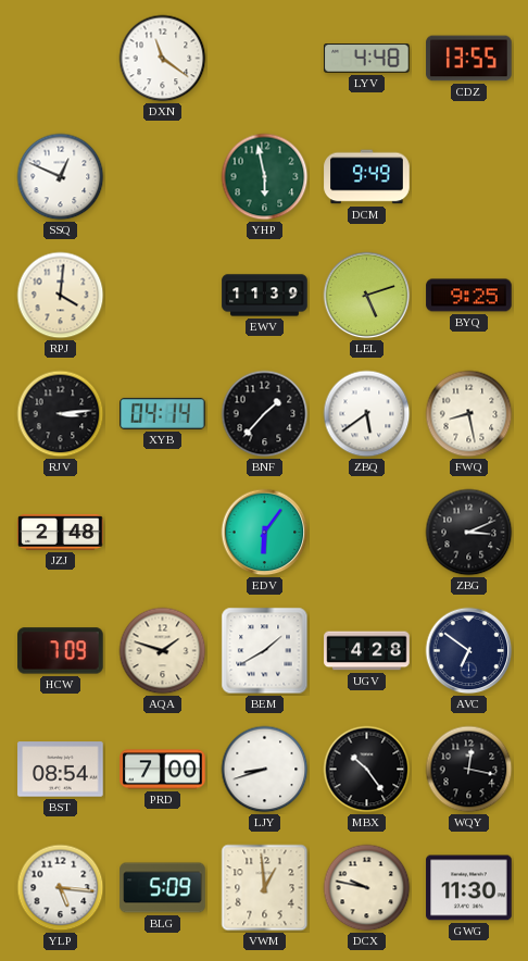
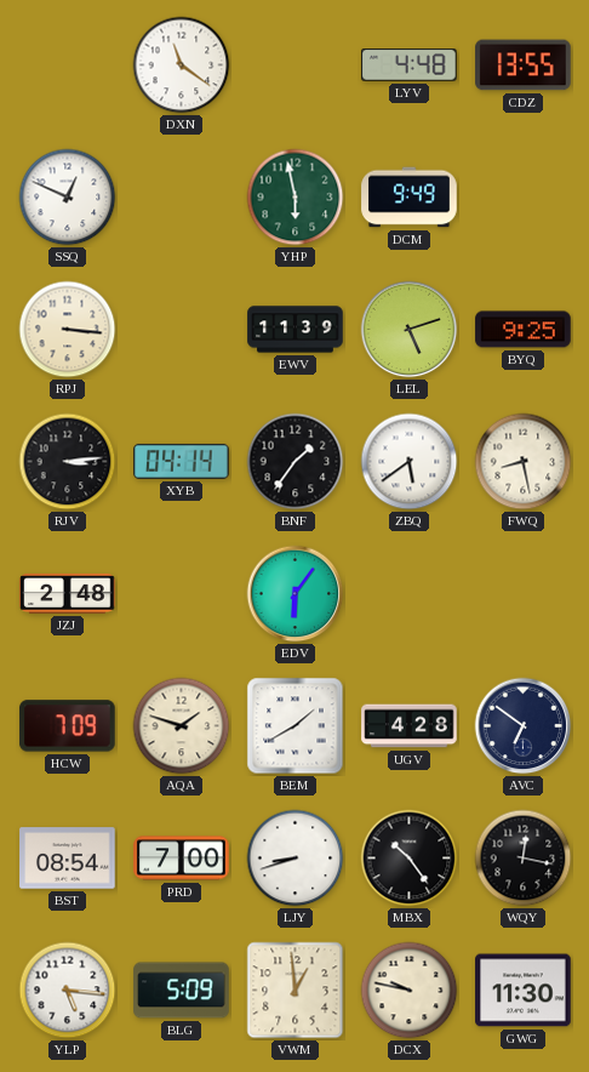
RPJ: 4:01 -> 3:16 (68, 330)
BNF: 1:37 -> 1:36 (296, 462)
ZBG: 3:11 -> none (469, 533)
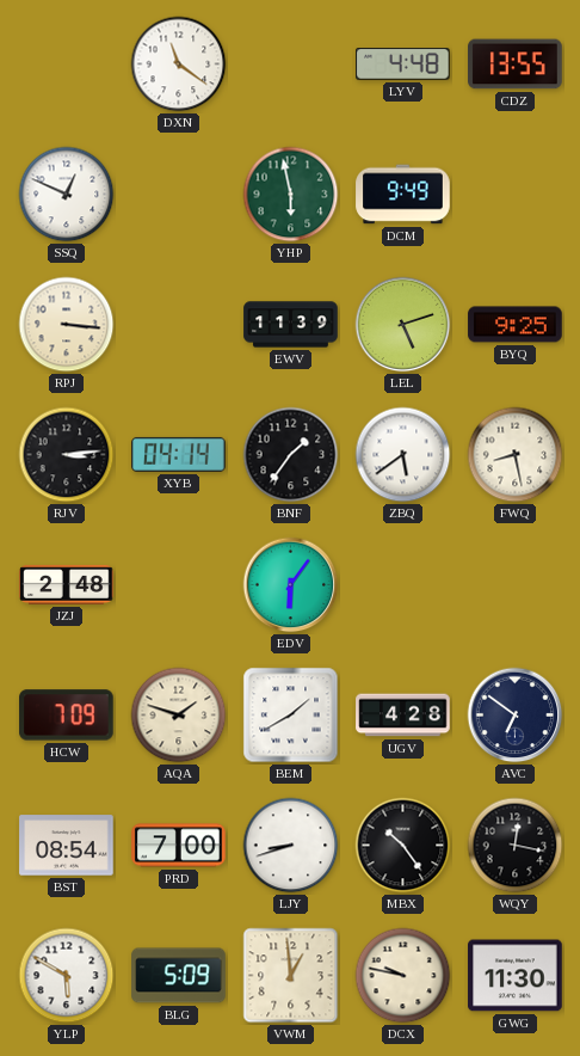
YLP: 5:16 -> 5:50 (67, 976)
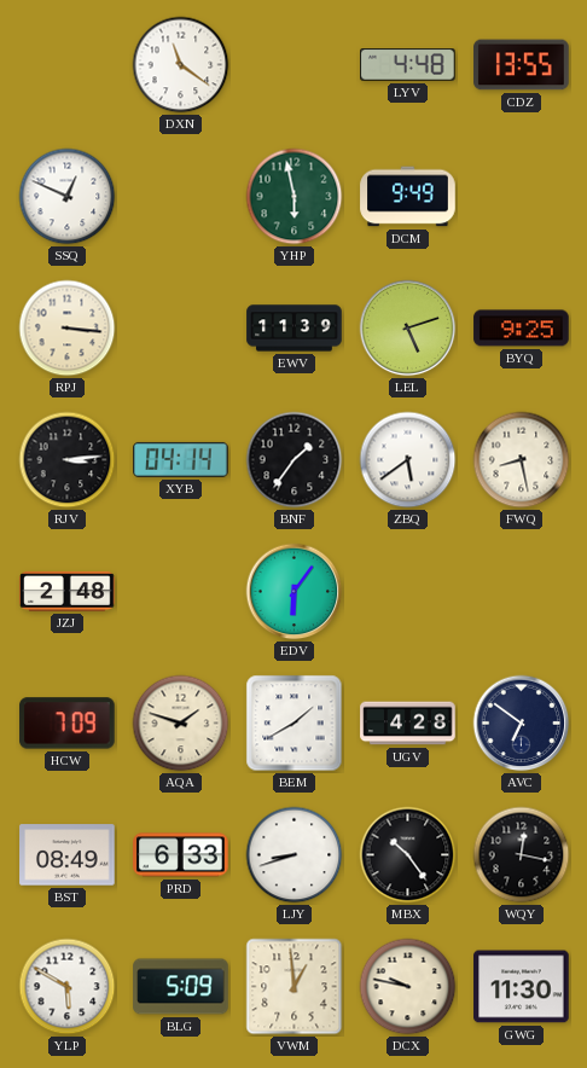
BST: 08:54 -> 08:49 (68, 855)
PRD: 7:00 -> 6:33 (181, 855)
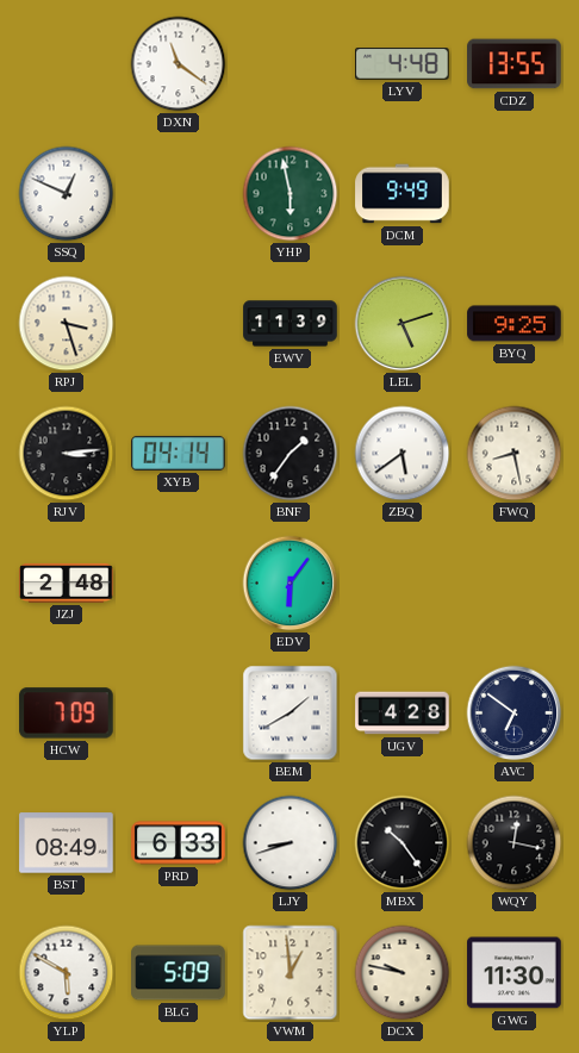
RPJ: 3:16 -> 3:27 (67, 324)
AQA: 1:48 -> none (181, 724)
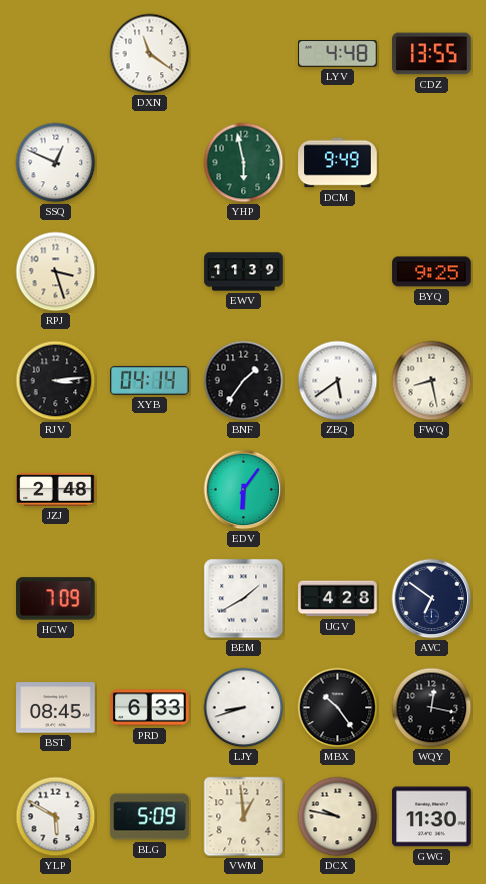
LEL: 5:12 -> none (403, 324)
BST: 08:49 -> 08:45 (56, 708)
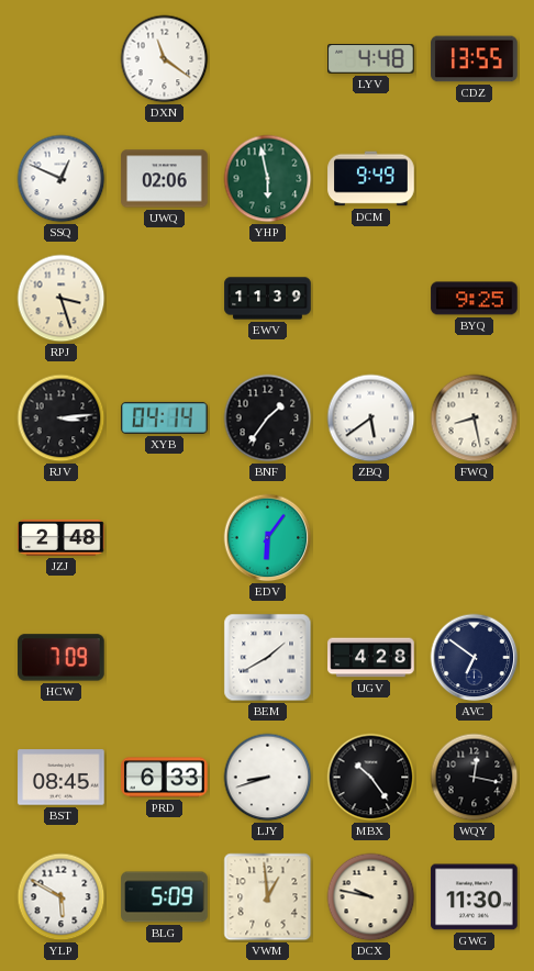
UWQ: none -> 02:06 (165, 179)
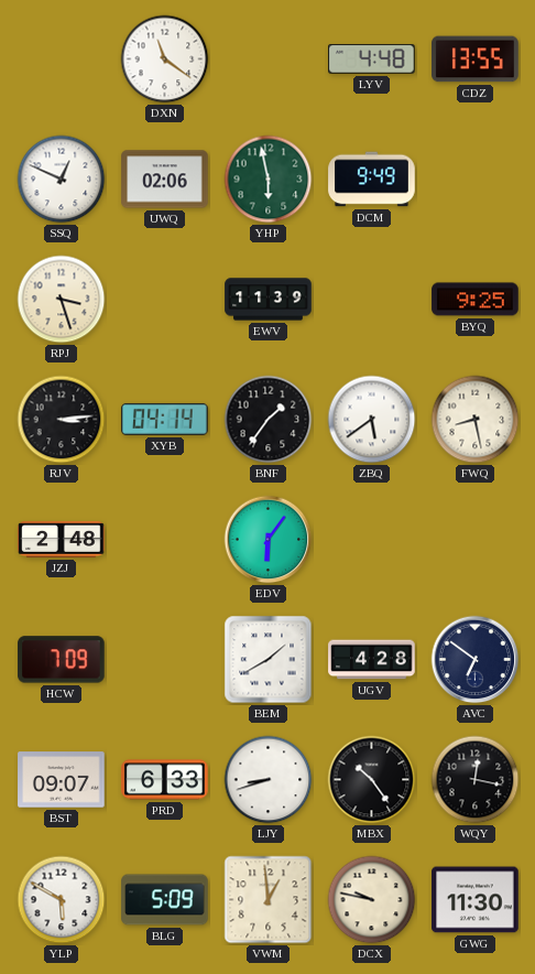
BST: 08:45 -> 09:07 (62, 780)
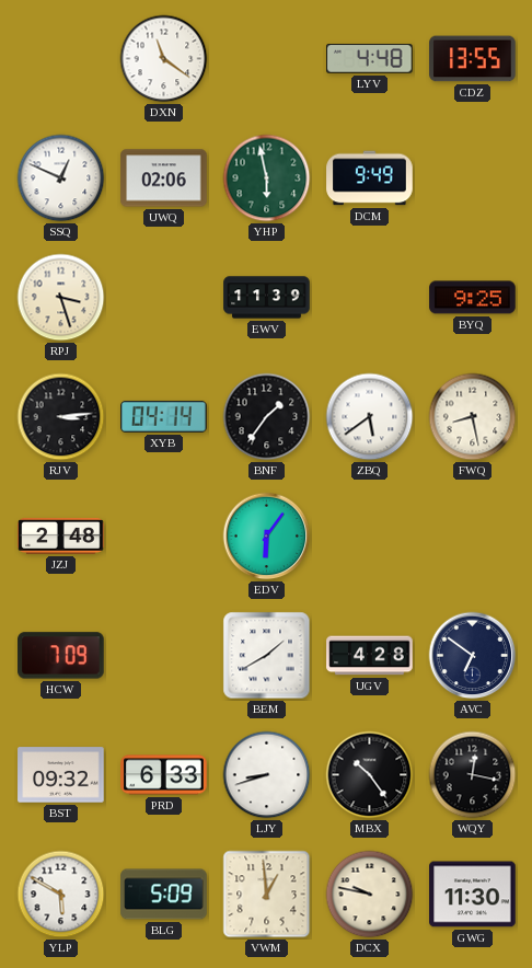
BST: 09:07 -> 09:32 (61, 775)
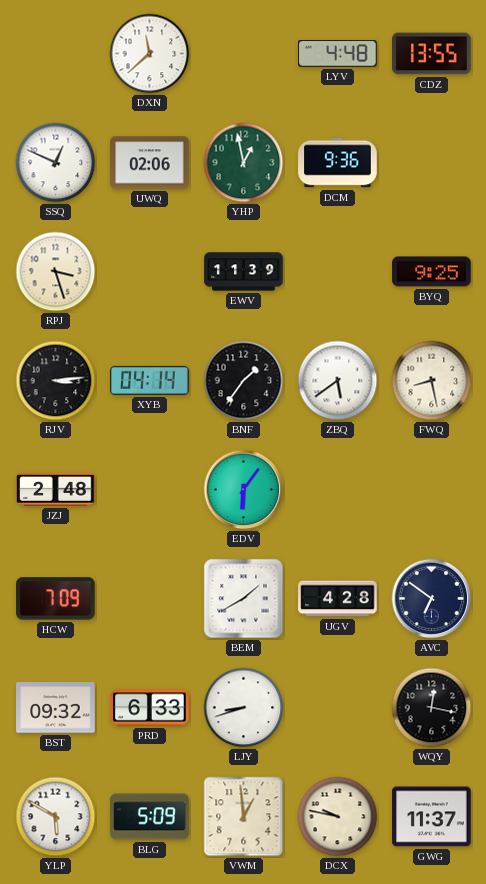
DXN: 11:21 -> 11:38 (150, 54)
YHP: 5:58 -> 12:58 (244, 163)
DCM: 9:49 -> 9:36 (338, 163)
MBX: 10:24 -> none (370, 775)
GWG: 11:30 -> 11:37 (432, 817)
